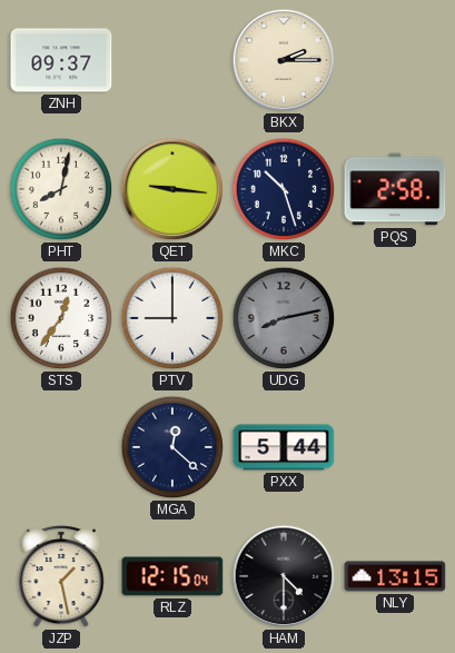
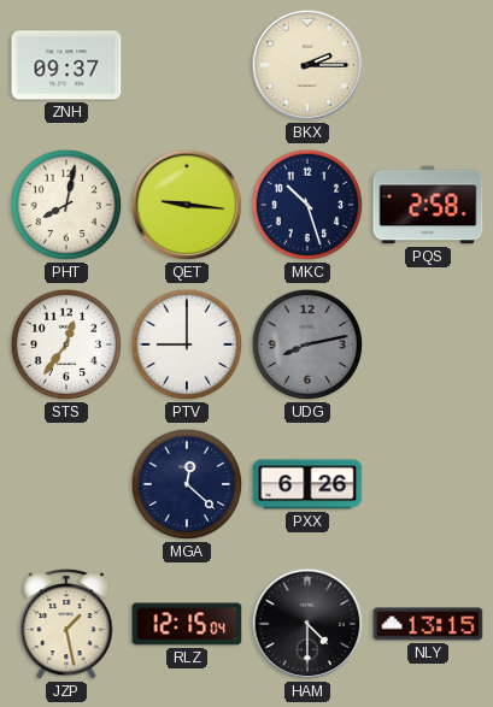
PXX: 5:44 -> 6:26 (307, 484)
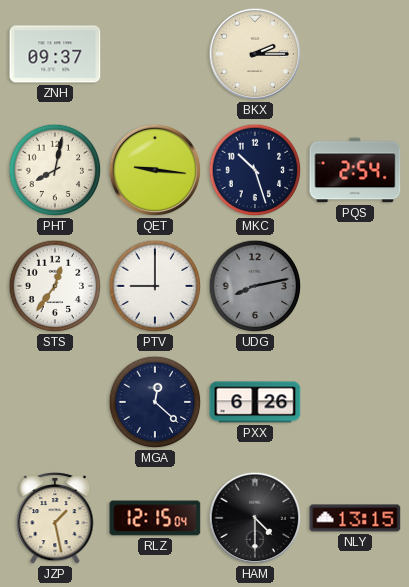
PQS: 2:58 -> 2:54 (355, 170)
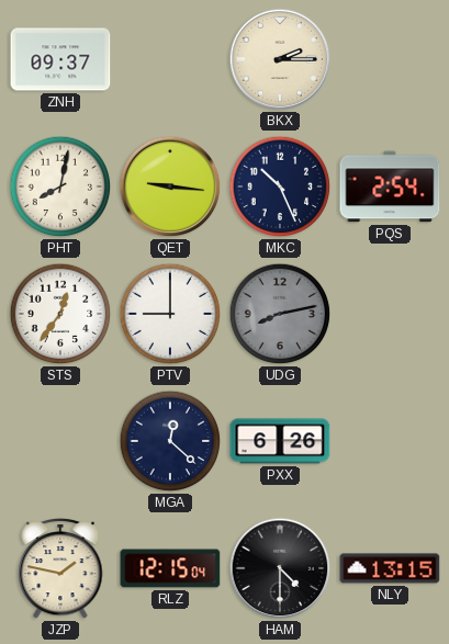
MKC: 10:27 -> 10:26 (280, 187)
JZP: 1:28 -> 1:47 (60, 568)
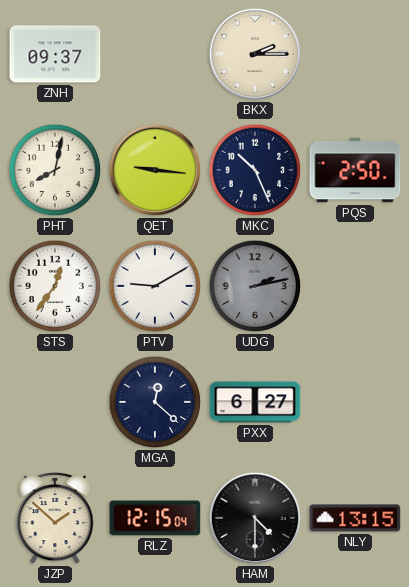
PQS: 2:54 -> 2:50 (355, 170)
PTV: 9:00 -> 9:10 (155, 286)
UDG: 8:13 -> 2:13 (255, 286)
PXX: 6:26 -> 6:27 (255, 402)
JZP: 1:47 -> 1:52 (55, 518)
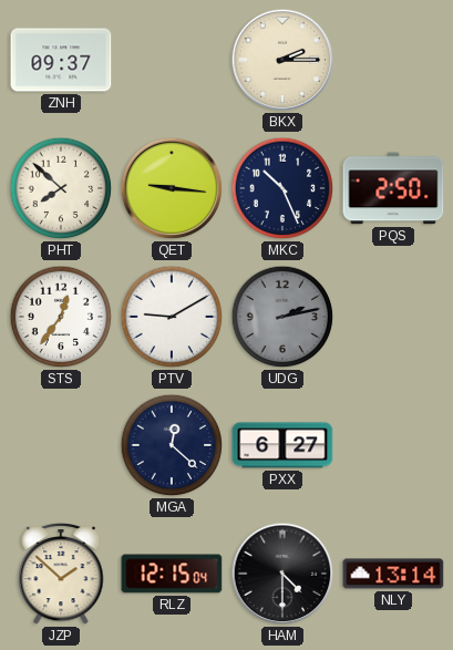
PHT: 8:02 -> 7:52 (61, 188)
NLY: 13:15 -> 13:14 (393, 574)
